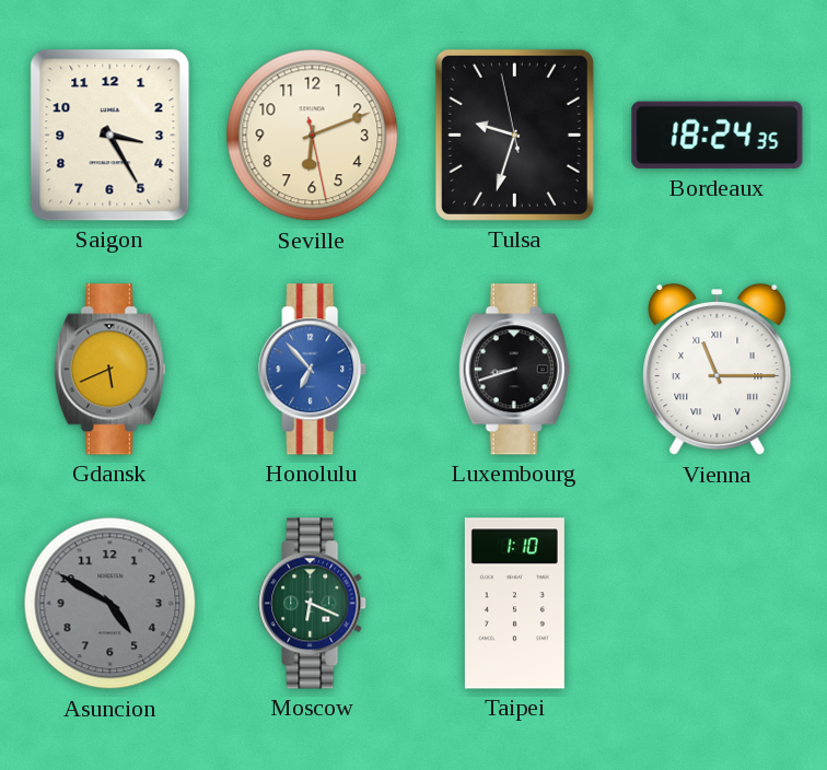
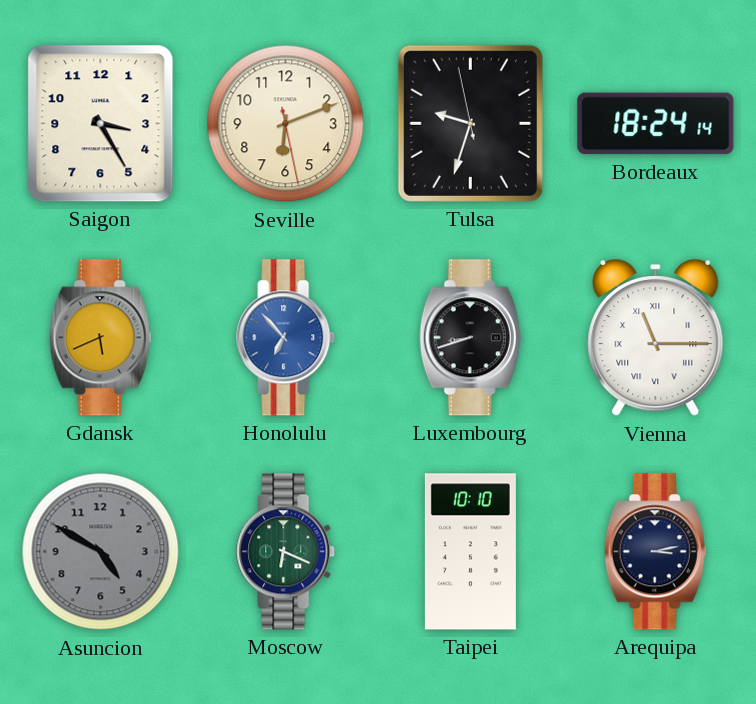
Bordeaux: 18:24:35 -> 18:24:14 (656, 124)
Taipei: 1:10 -> 10:10 (470, 552)
Arequipa: none -> 3:13 (656, 552)
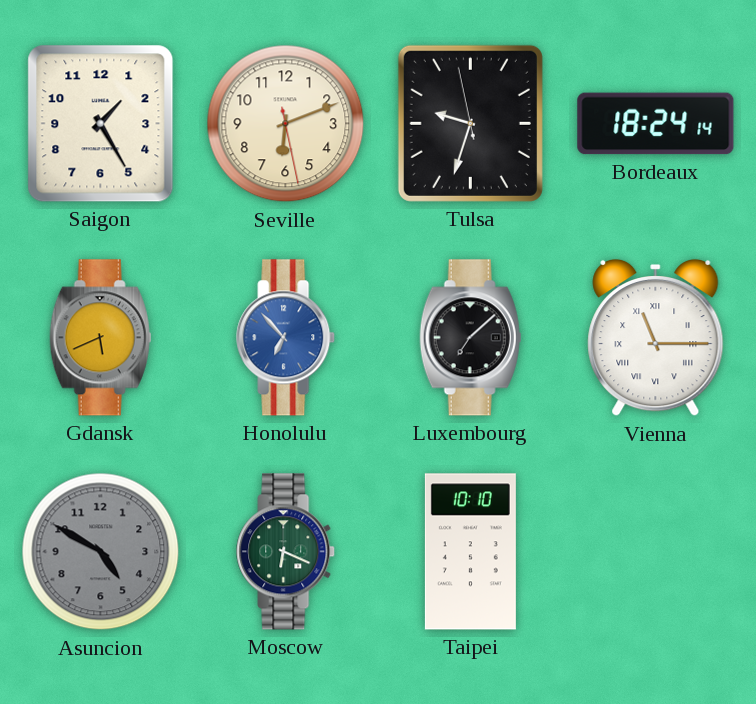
Saigon: 3:25 -> 1:25 (101, 124)
Luxembourg: 8:42 -> 7:08 (471, 338)
Arequipa: 3:13 -> none (656, 552)
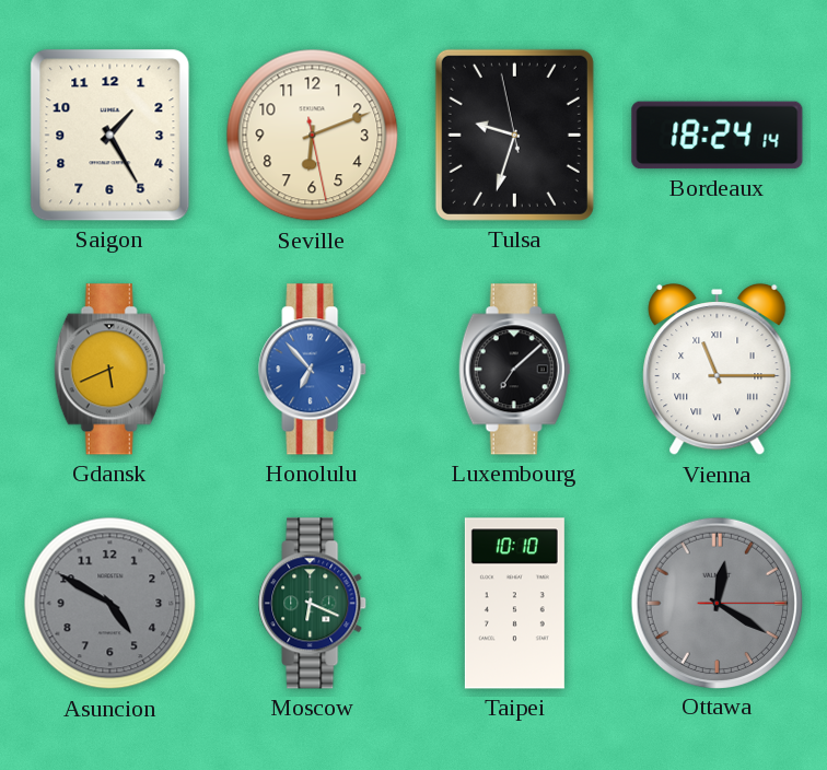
Ottawa: none -> 12:20 (717, 603)
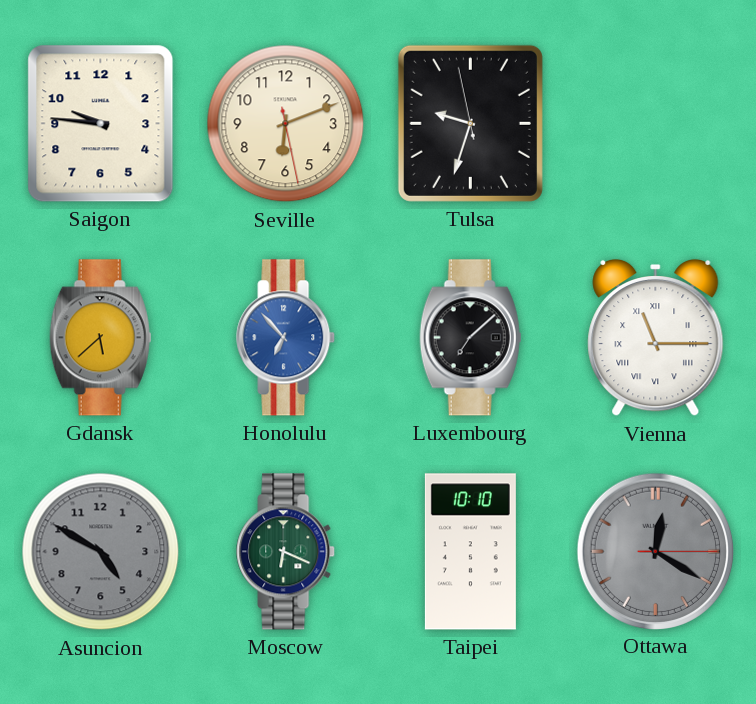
Saigon: 1:25 -> 9:46 (101, 124)
Bordeaux: 18:24 -> none (718, 136)
Gdansk: 5:41 -> 5:38 (101, 338)
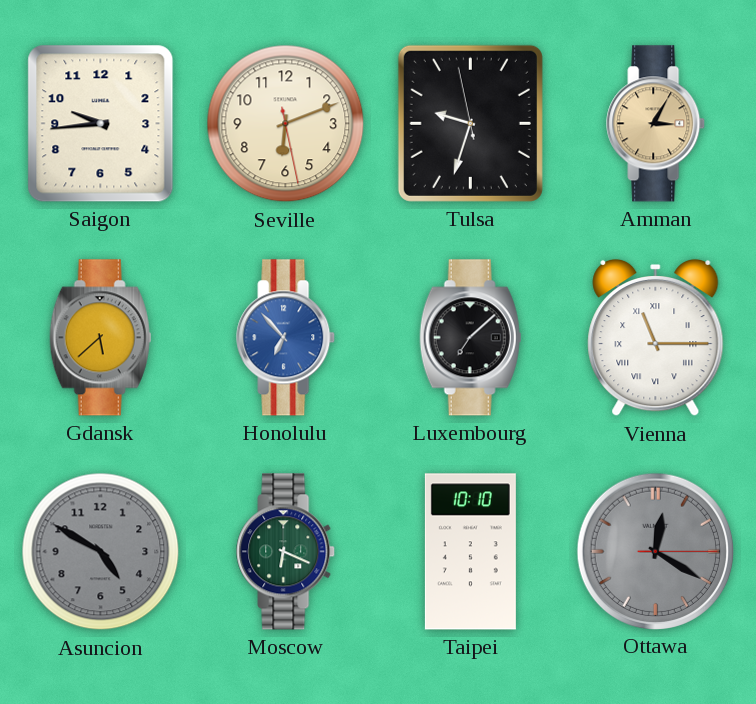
Saigon: 9:46 -> 9:44 (101, 124)
Amman: none -> 3:05 (656, 124)
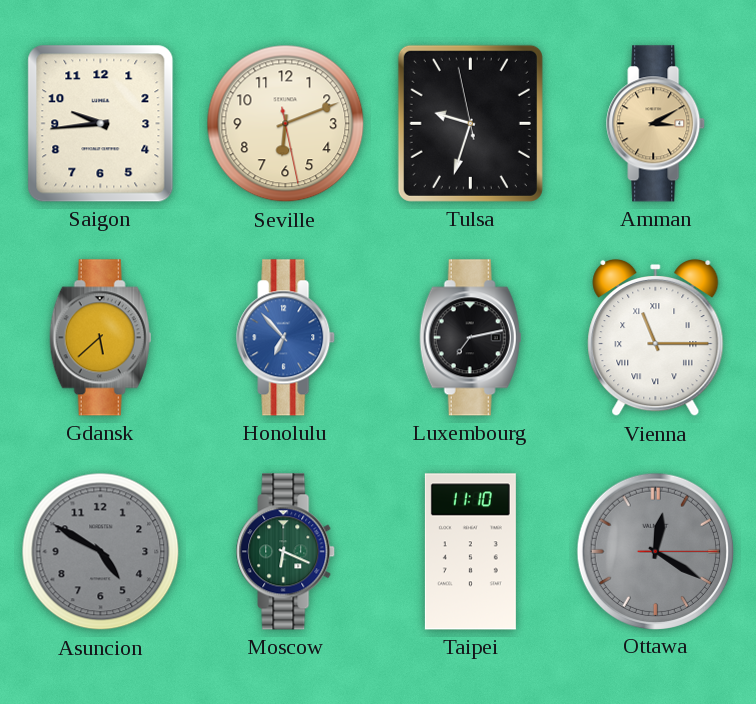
Amman: 3:05 -> 3:10 (656, 124)
Luxembourg: 7:08 -> 7:13 (471, 338)
Taipei: 10:10 -> 11:10 (470, 552)
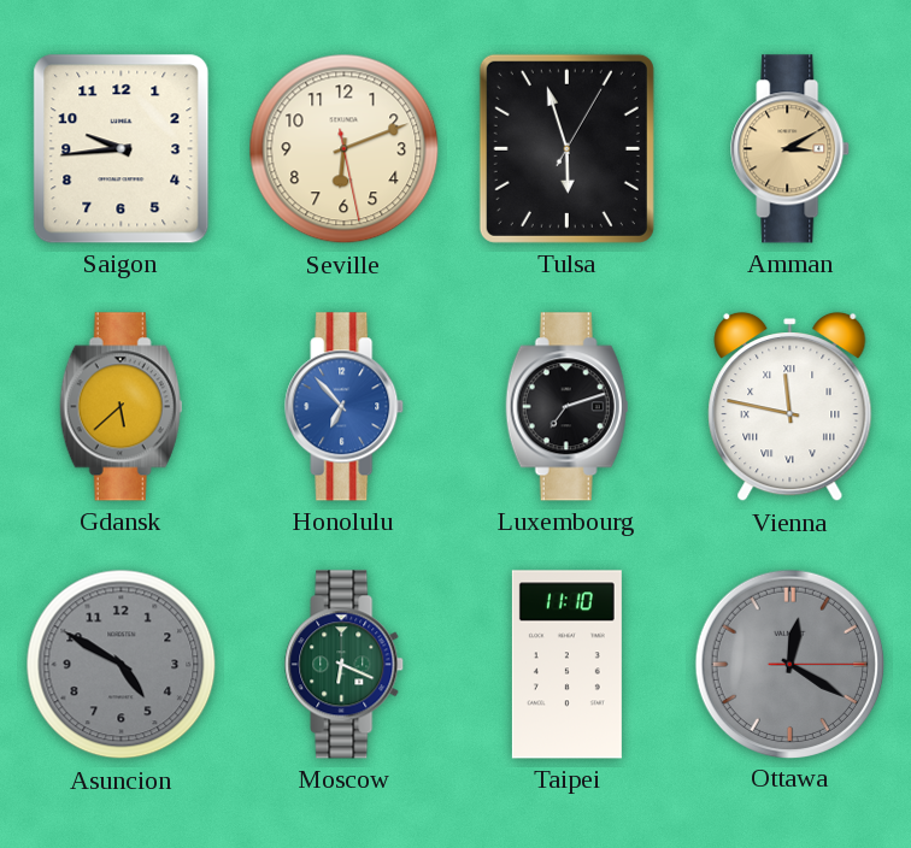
Tulsa: 9:32 -> 5:57 (566, 148)
Luxembourg: 7:13 -> 7:12 (568, 407)
Vienna: 11:15 -> 11:47 (790, 407)
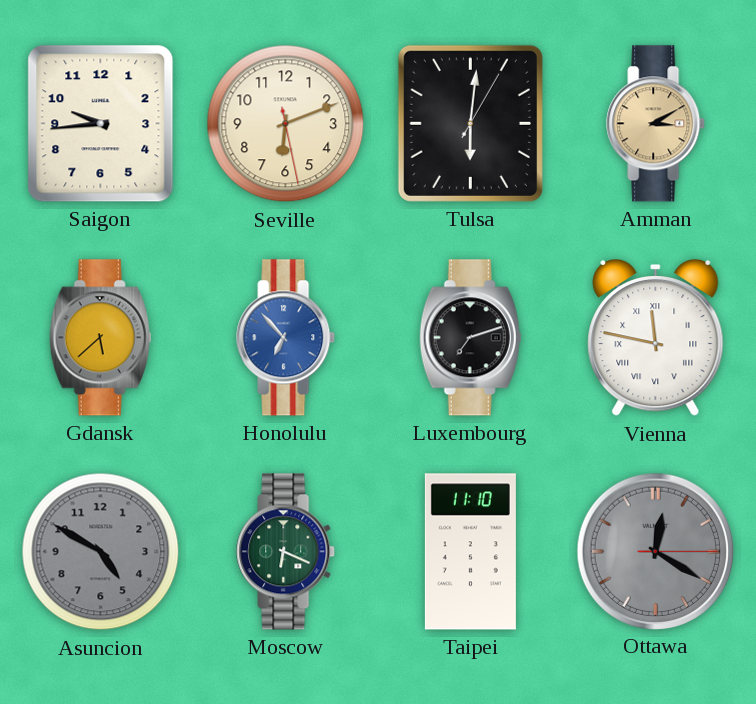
Tulsa: 5:57 -> 6:01 (470, 123)
